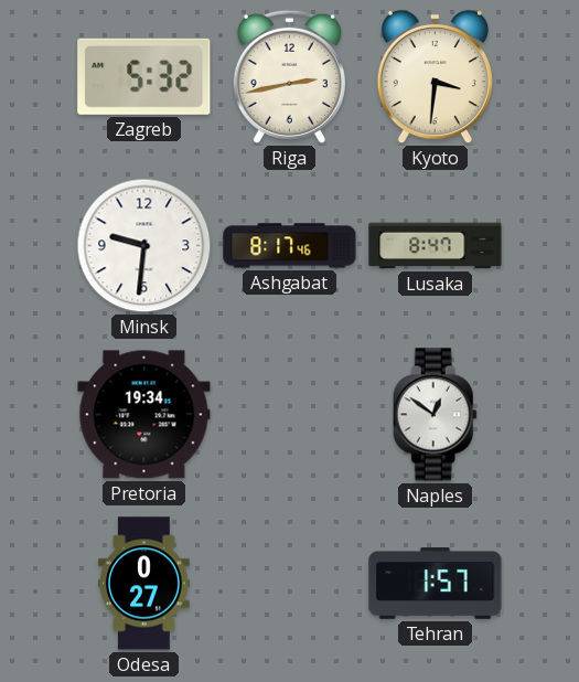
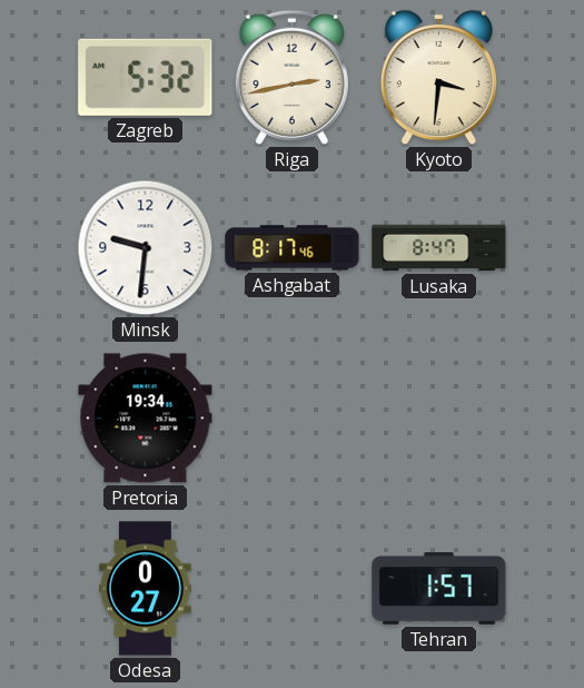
Naples: 12:51 -> none (435, 415)
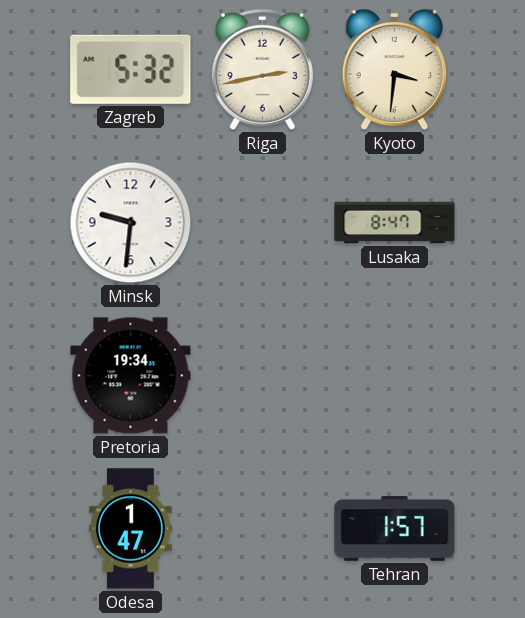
Ashgabat: 8:17 -> none (293, 248)
Odesa: 0:27 -> 1:47 (131, 529)
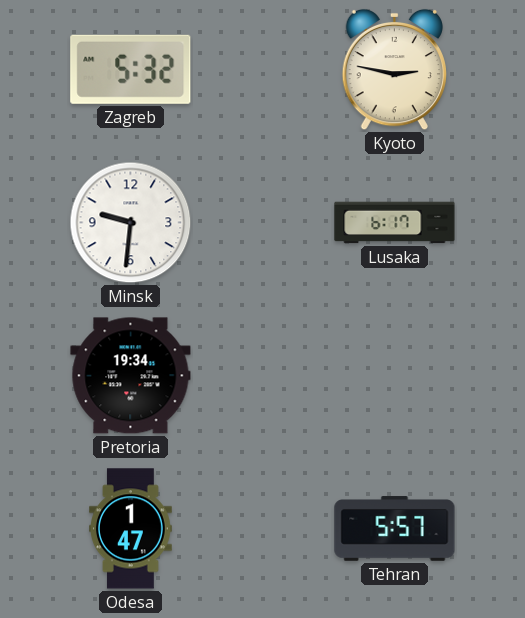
Riga: 2:43 -> none (262, 69)
Kyoto: 3:31 -> 2:47 (394, 70)
Lusaka: 8:47 -> 6:17 (395, 223)
Tehran: 1:57 -> 5:57 (395, 529)
